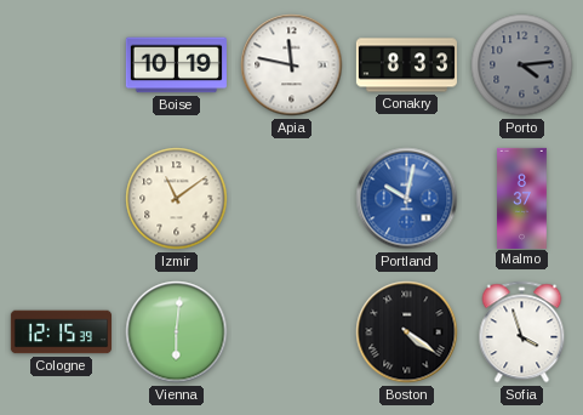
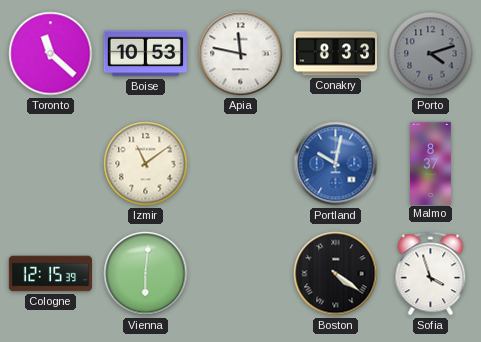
Toronto: none -> 11:22 (51, 54)
Boise: 10:19 -> 10:53 (145, 54)
Porto: 4:14 -> 4:12 (431, 54)
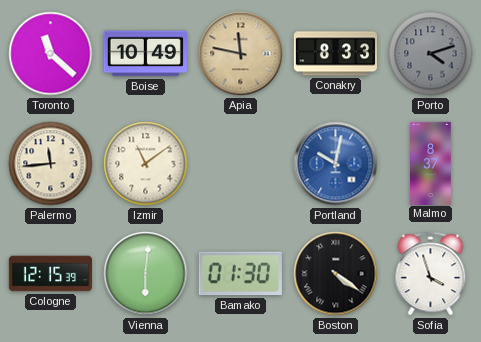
Boise: 10:53 -> 10:49 (145, 54)
Apia dial: white -> champagne (241, 54)
Palermo: none -> 11:44 (51, 164)
Bamako: none -> 01:30 (240, 274)
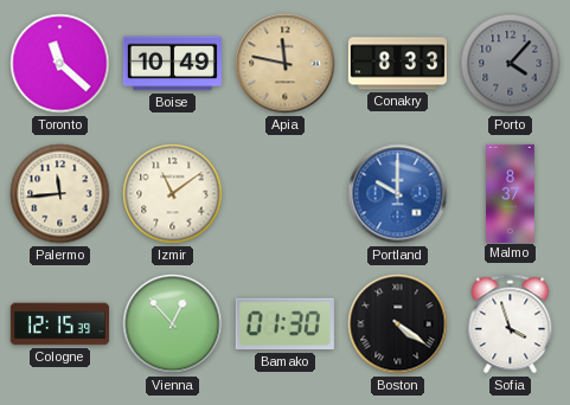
Porto: 4:12 -> 4:07 (511, 64)
Portland: 10:02 -> 10:00 (398, 194)
Vienna: 6:01 -> 12:53 (173, 324)
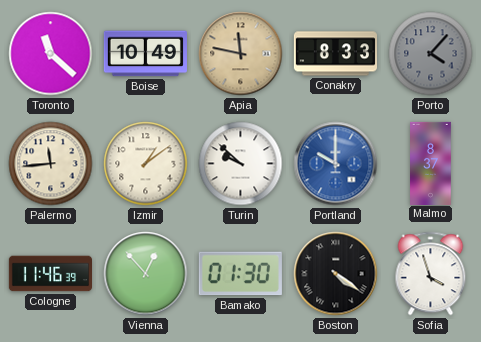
Izmir: 11:09 -> 1:09 (146, 164)
Turin: none -> 9:52 (241, 164)
Cologne: 12:15 -> 11:46 (50, 274)
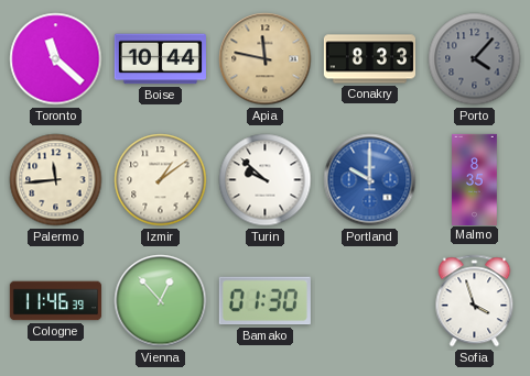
Boise: 10:49 -> 10:44 (160, 59)
Malmo: 8:37 -> 8:35 (475, 179)
Boston: 4:21 -> none (336, 274)
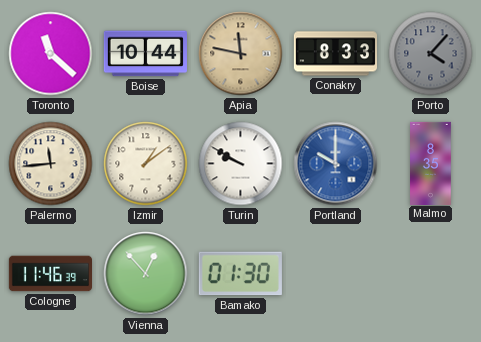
Turin: 9:52 -> 9:50 (241, 164)
Sofia: 3:57 -> none (475, 301)
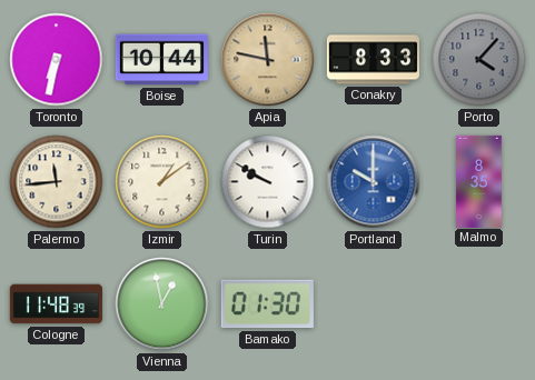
Toronto: 11:22 -> 6:32 (57, 60)
Cologne: 11:46 -> 11:48 (56, 304)
Vienna: 12:53 -> 12:58 (162, 304)
